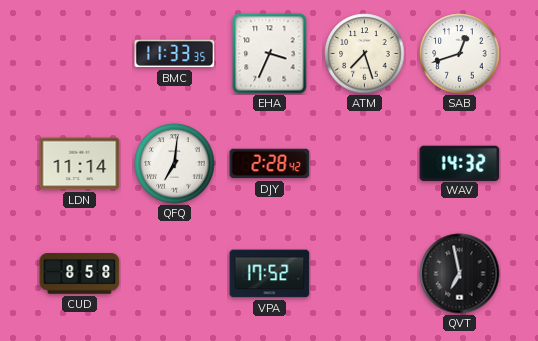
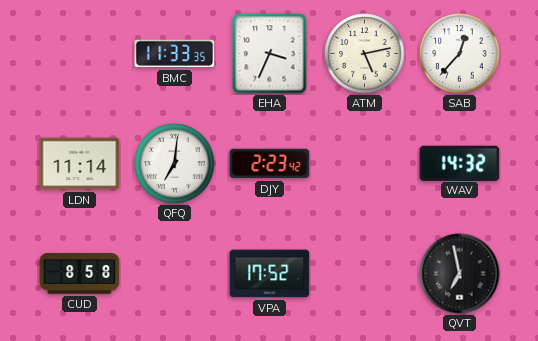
ATM: 7:27 -> 5:13 (365, 54)
SAB: 12:42 -> 12:37 (460, 54)
DJY: 2:28 -> 2:23 (270, 164)
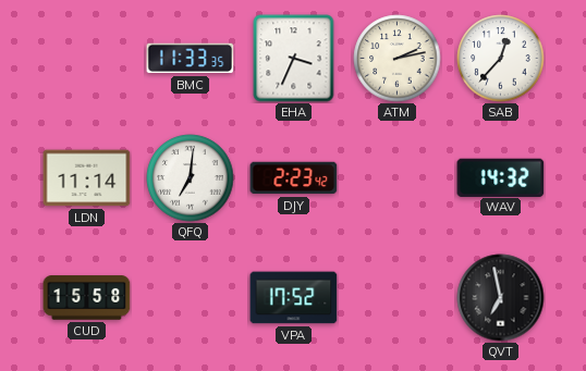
ATM: 5:13 -> 2:13 (398, 59)
CUD: 8:58 -> 15:58 (87, 298)
